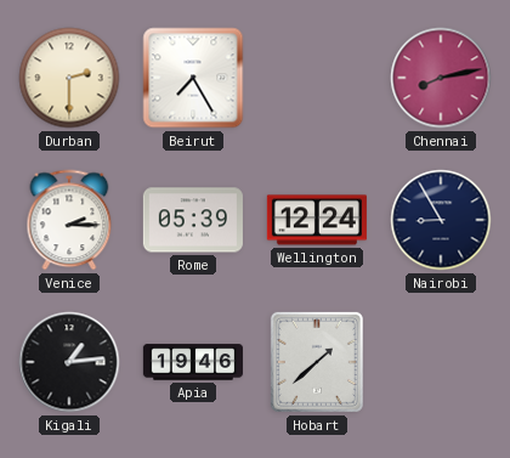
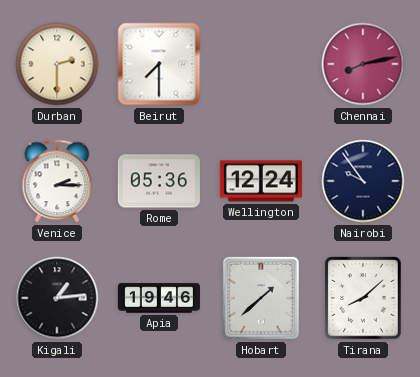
Beirut: 7:25 -> 7:30 (159, 64)
Rome: 05:39 -> 05:36 (159, 181)
Nairobi: 8:55 -> 9:54 (363, 181)
Tirana: none -> 8:08 (363, 298)
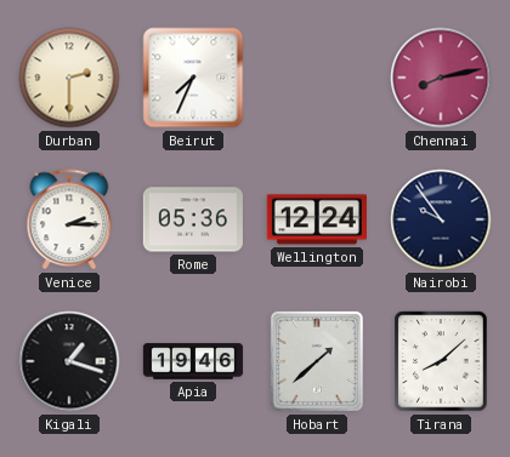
Beirut: 7:30 -> 7:34 (193, 78)
Kigali: 1:14 -> 1:18 (69, 361)
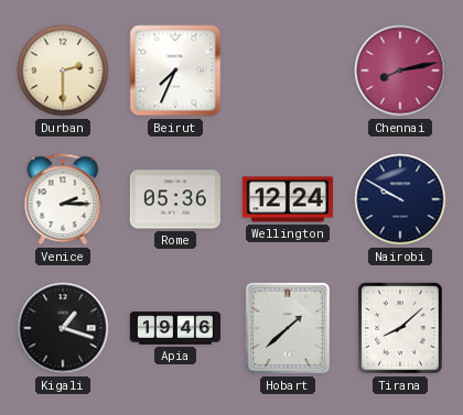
Nairobi: 9:54 -> 9:50 (400, 199)
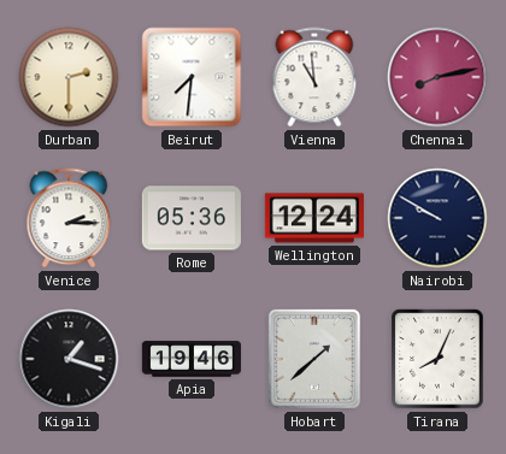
Beirut: 7:34 -> 7:31 (192, 77)
Vienna: none -> 10:59 (314, 77)
Tirana: 8:08 -> 8:04 (437, 359)
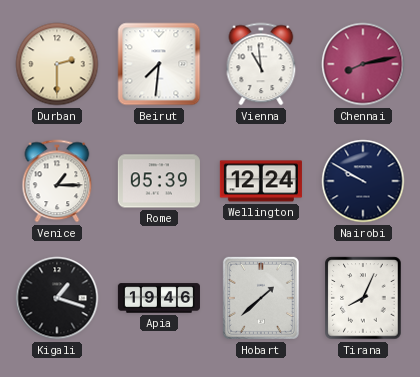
Venice: 2:15 -> 1:15 (57, 181)
Rome: 05:36 -> 05:39 (159, 181)
